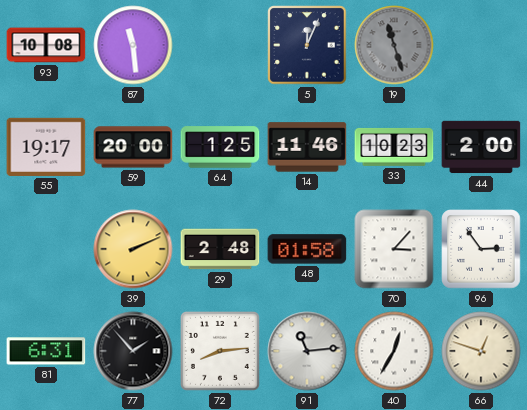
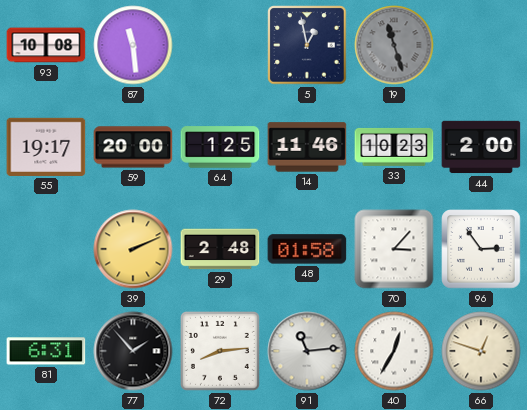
5: 12:04 -> 12:58 (307, 45)
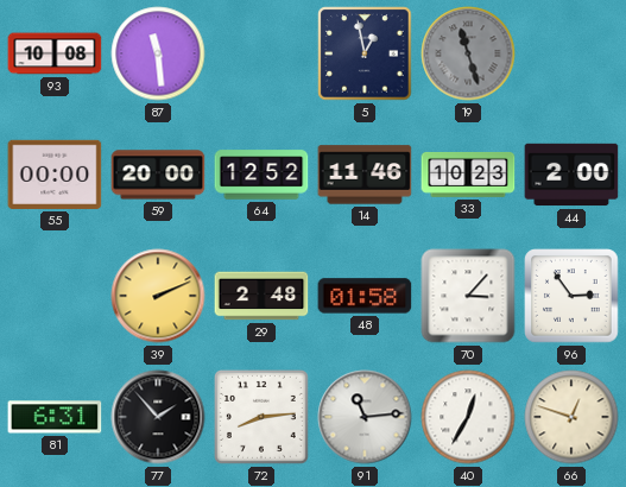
55: 19:17 -> 00:00 (55, 175)
64: 1:25 -> 12:52 (261, 175)
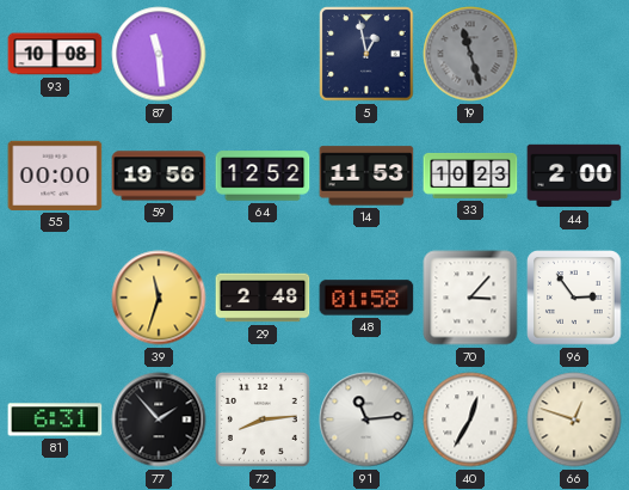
59: 20:00 -> 19:56 (159, 176)
14: 11:46 -> 11:53 (366, 176)
39: 2:11 -> 11:33 (159, 298)
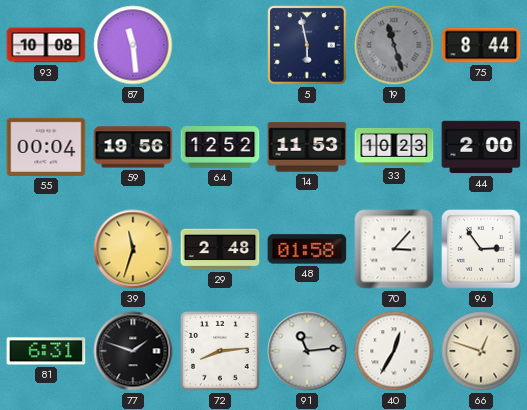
5: 12:58 -> 5:58 (307, 45)
75: none -> 8:44 (481, 45)
55: 00:00 -> 00:04 (46, 147)
77: 1:53 -> 1:48 (133, 351)
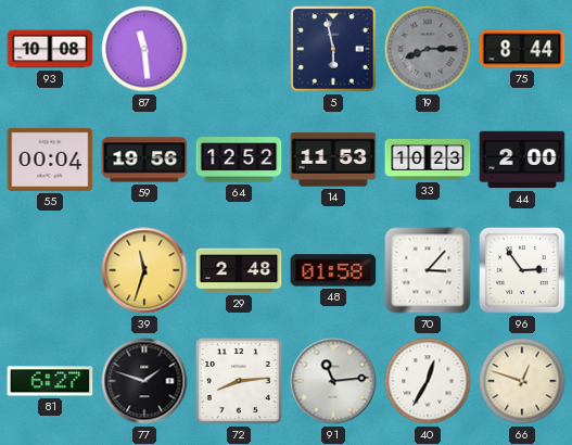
19: 11:27 -> 8:15 (428, 49)
81: 6:31 -> 6:27 (50, 381)
